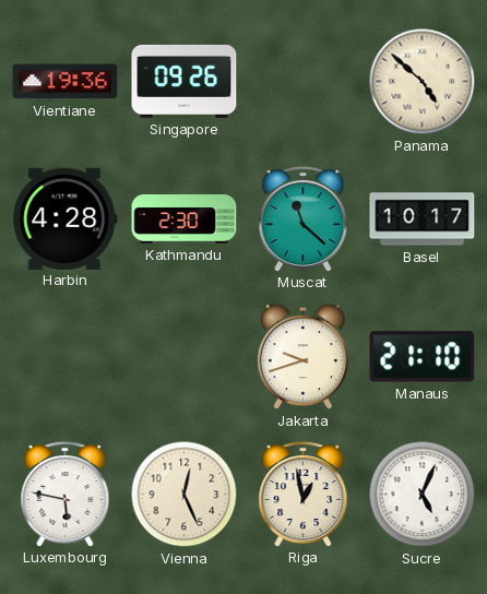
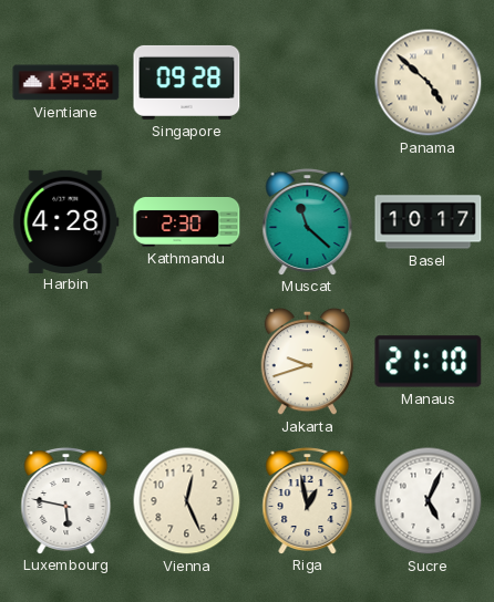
Singapore: 09:26 -> 09:28 (187, 82)
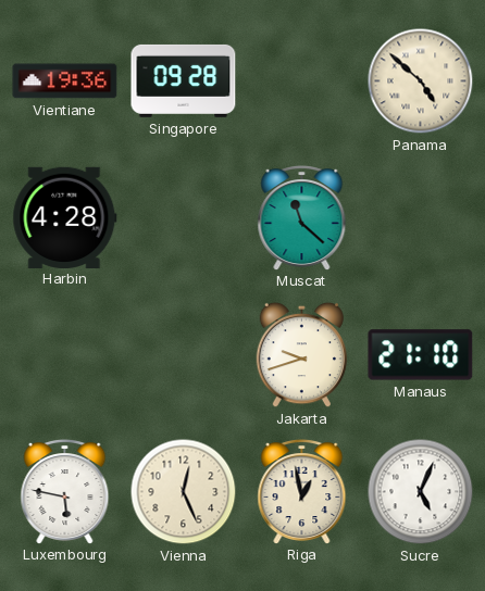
Kathmandu: 2:30 -> none (187, 222)
Basel: 10:17 -> none (429, 222)
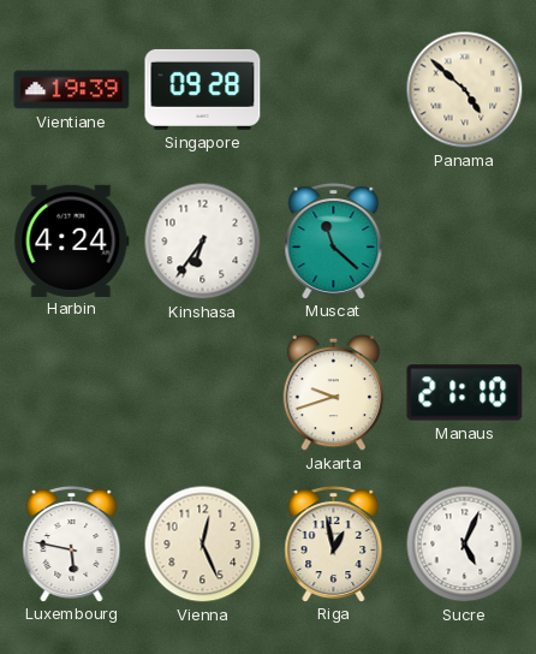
Vientiane: 19:36 -> 19:39 (72, 90)
Harbin: 4:28 -> 4:24 (72, 240)
Kinshasa: none -> 6:36 (203, 242)
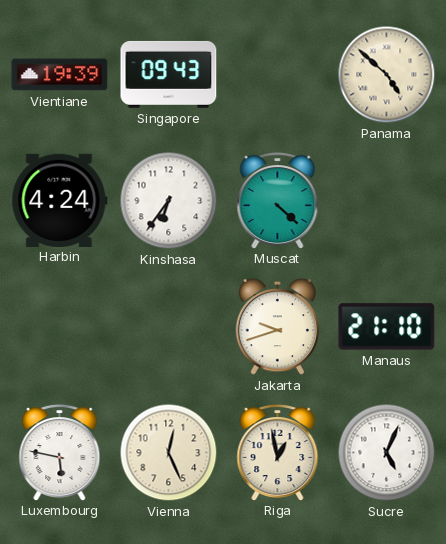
Singapore: 09:28 -> 09:43 (169, 74)
Muscat: 11:22 -> 4:22 (278, 201)
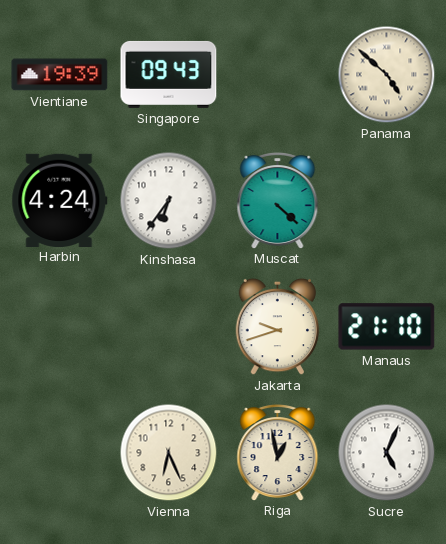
Luxembourg: 5:47 -> none (60, 453)
Vienna: 12:26 -> 6:26 (169, 453)
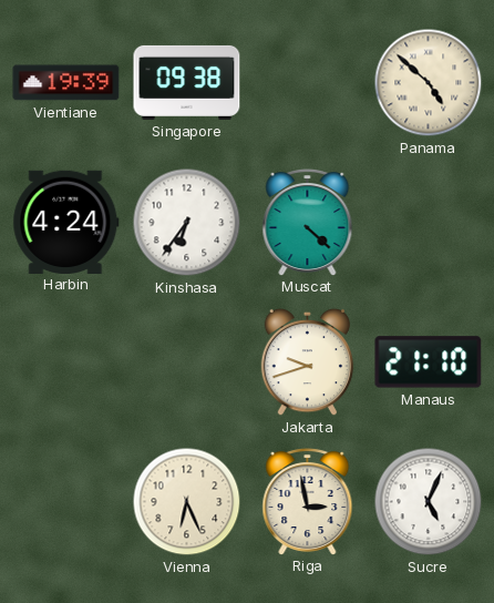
Singapore: 09:43 -> 09:38 (187, 82)
Riga: 12:58 -> 2:58 (308, 502)
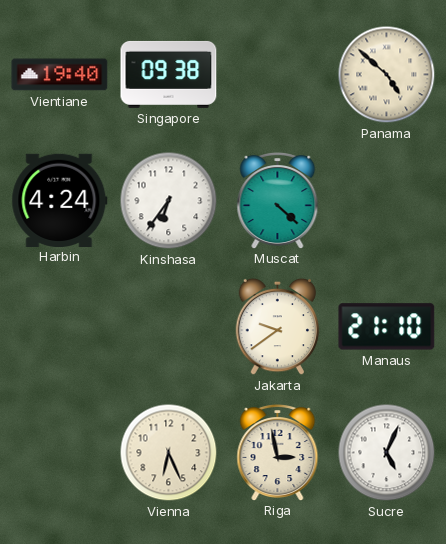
Vientiane: 19:39 -> 19:40 (60, 75)
Jakarta: 9:42 -> 9:39 (278, 327)
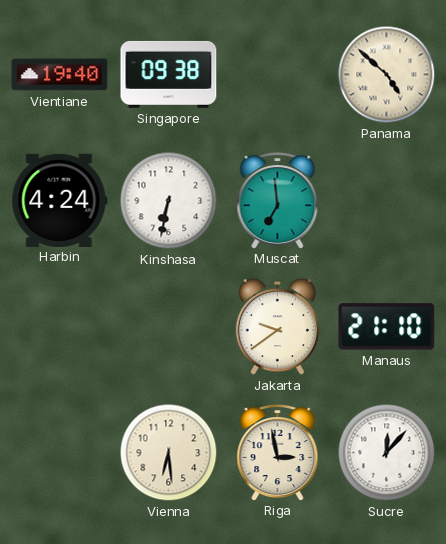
Kinshasa: 6:36 -> 6:32 (169, 201)
Muscat: 4:22 -> 6:59 (278, 201)
Vienna: 6:26 -> 6:29 (169, 453)
Sucre: 5:04 -> 12:07 (387, 453)
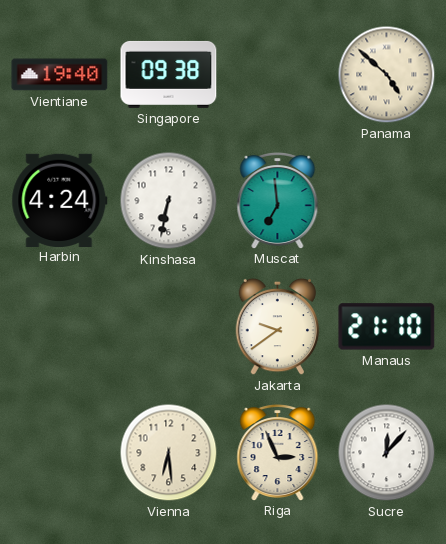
Riga: 2:58 -> 2:56 (278, 453)
